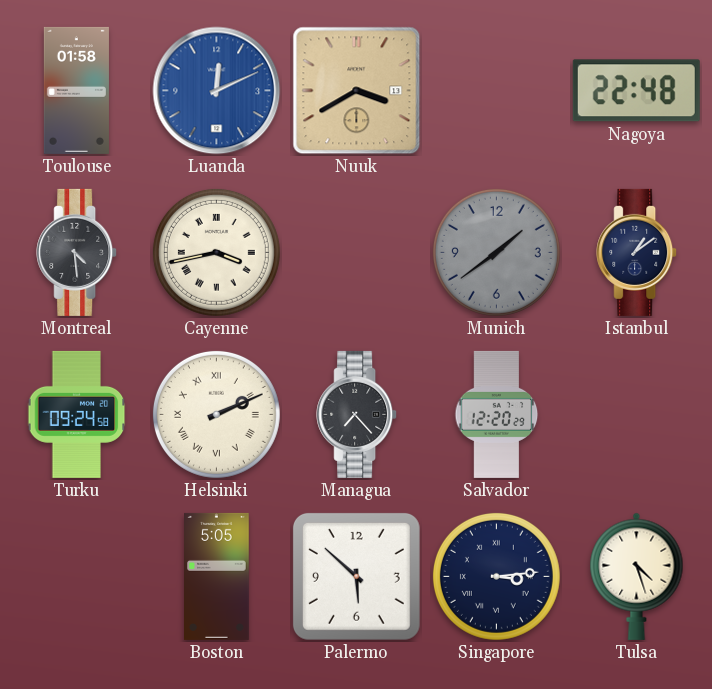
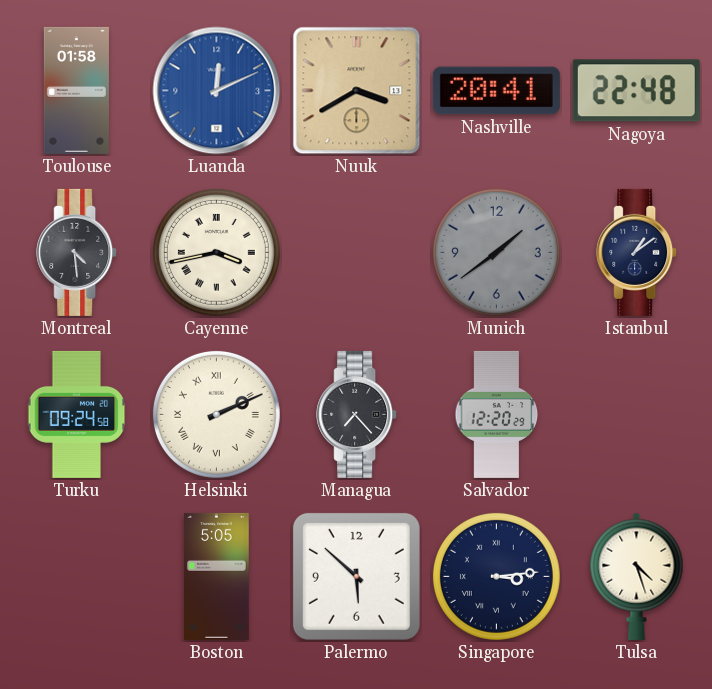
Nashville: none -> 20:41 (496, 91)
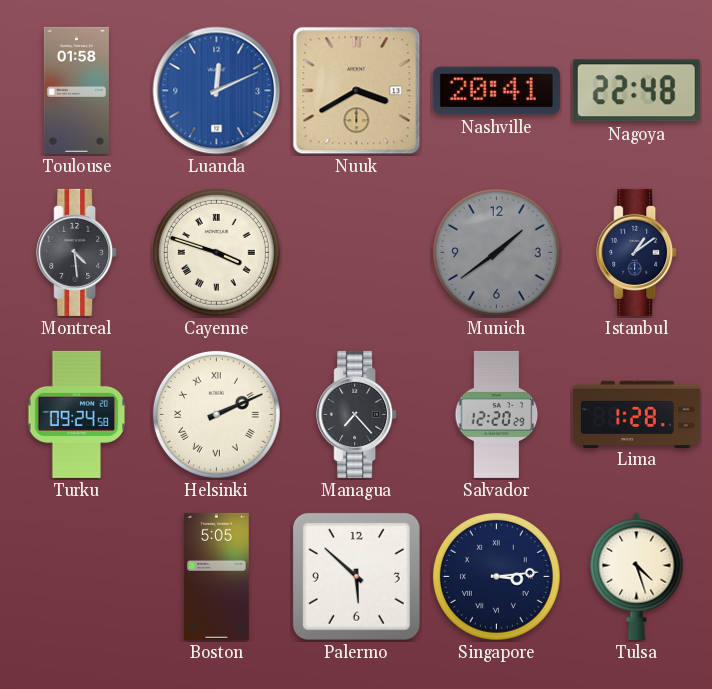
Cayenne: 3:43 -> 3:48 (216, 252)
Lima: none -> 1:28 (636, 414)
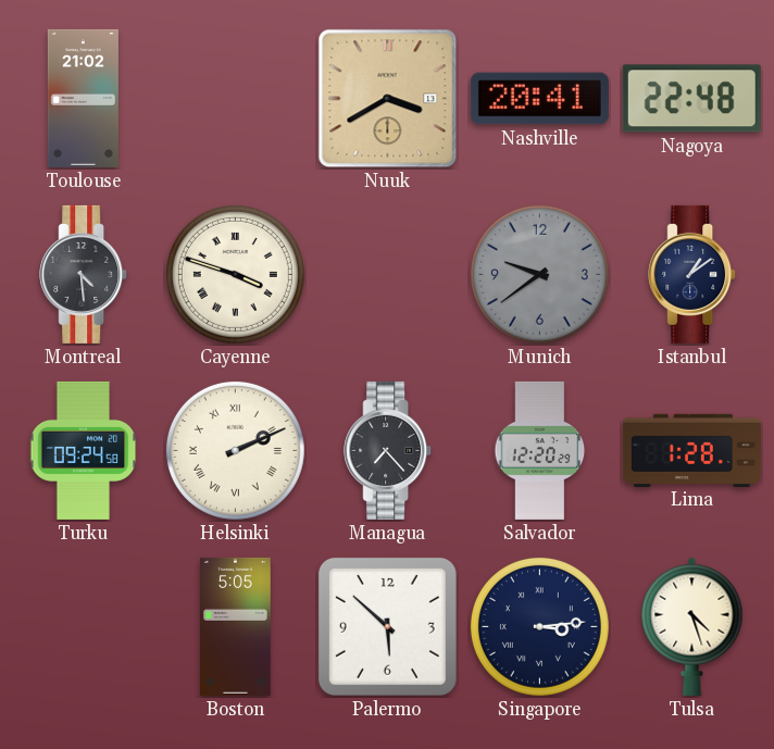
Toulouse: 01:58 -> 21:02 (83, 98)
Luanda: 12:11 -> none (217, 91)
Munich: 1:39 -> 9:39 (539, 274)
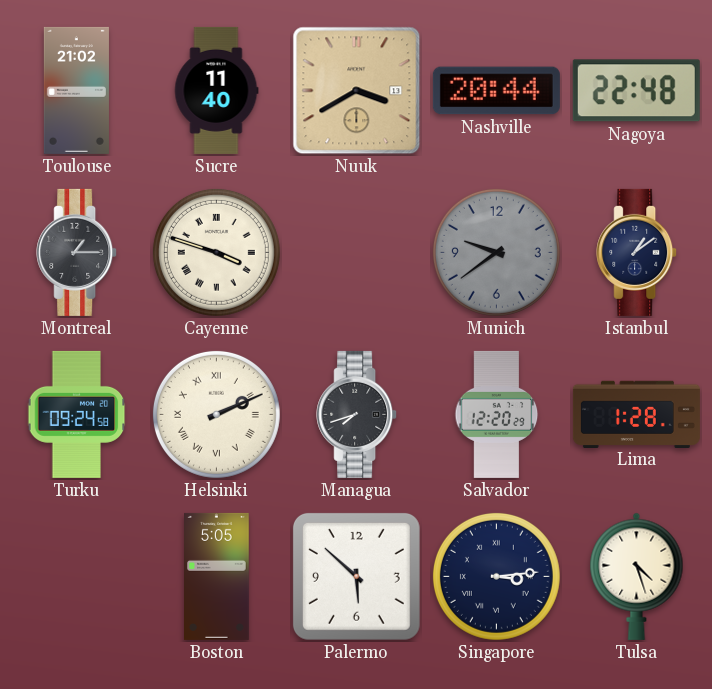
Sucre: none -> 11:40 (216, 90)
Nashville: 20:41 -> 20:44 (496, 91)
Montreal: 4:29 -> 1:15 (77, 252)
Managua: 7:23 -> 7:42 (357, 414)
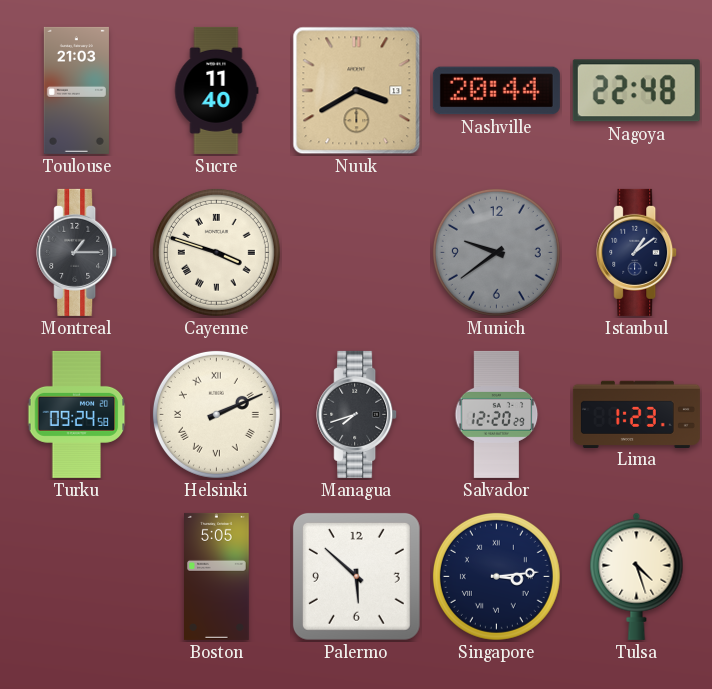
Toulouse: 21:02 -> 21:03 (76, 90)
Lima: 1:28 -> 1:23 (636, 414)
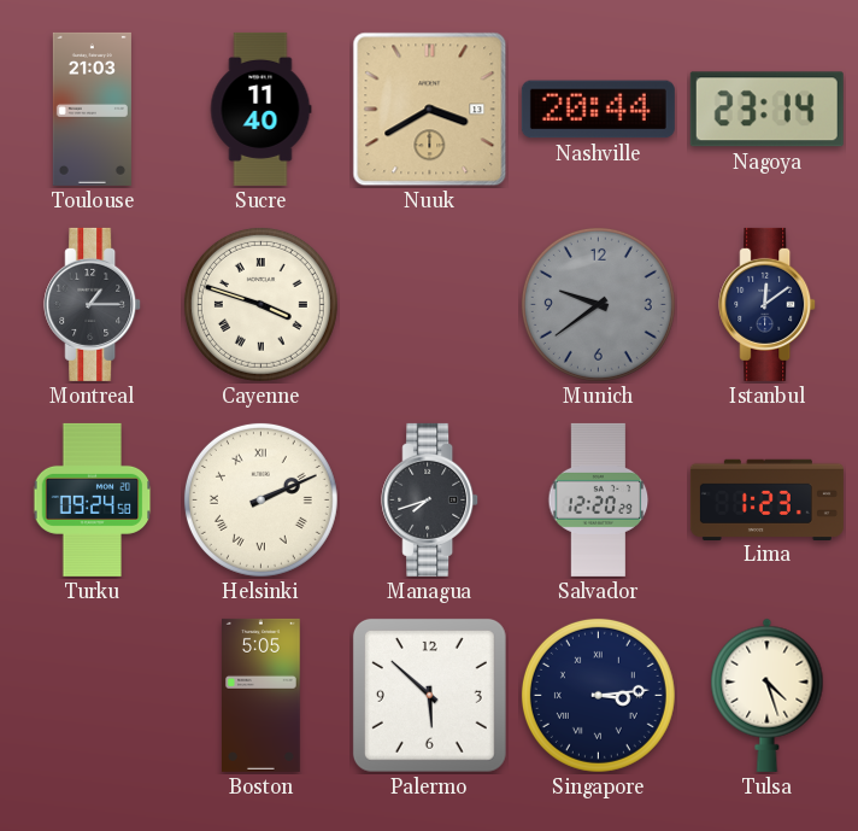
Nagoya: 22:48 -> 23:14 (766, 110)
Istanbul: 1:09 -> 12:09 (768, 304)
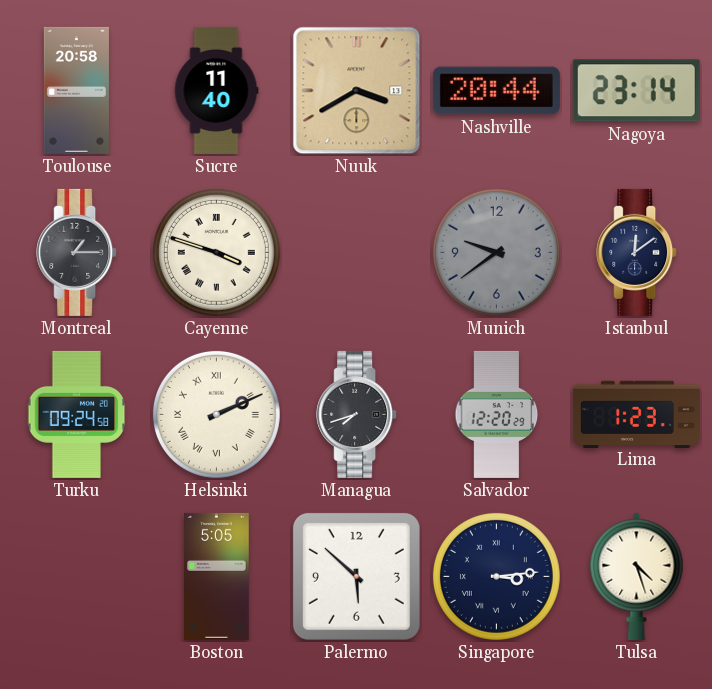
Toulouse: 21:03 -> 20:58 (76, 90)
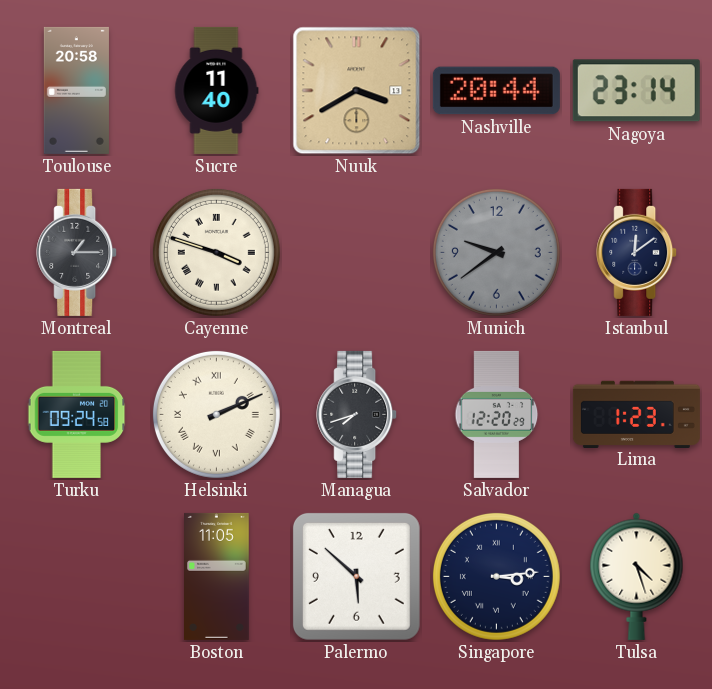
Boston: 5:05 -> 11:05 (217, 576)
